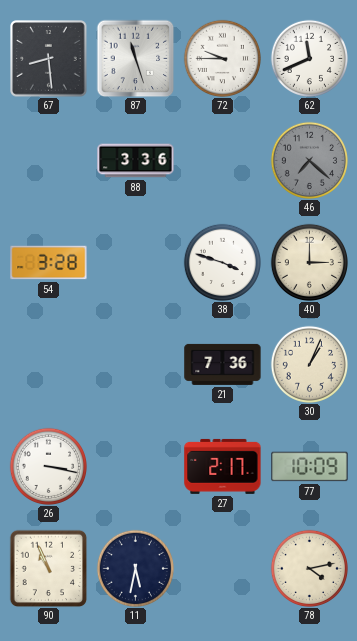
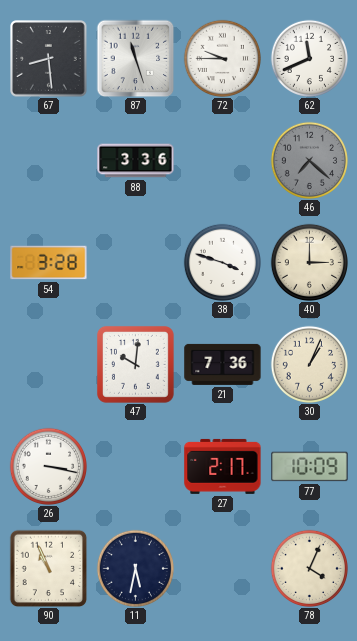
47: none -> 10:01 (135, 364)
78: 4:13 -> 4:04 (309, 568)
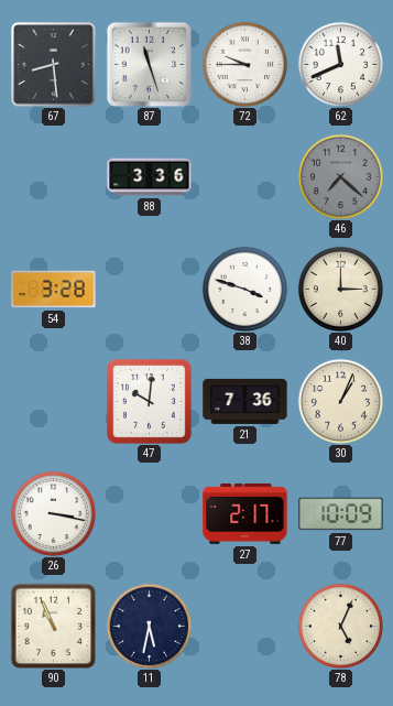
78: 4:04 -> 5:04 (340, 626)
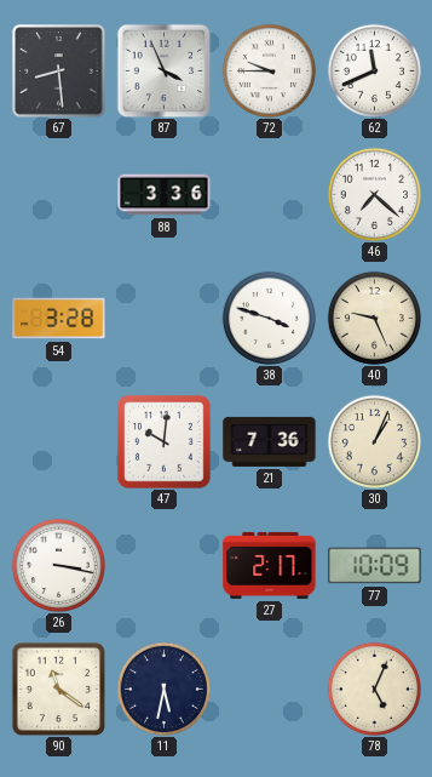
87: 11:27 -> 3:56 (163, 70)
46 dial: grey -> white (374, 194)
40: 3:00 -> 9:26 (374, 318)
90: 10:56 -> 11:21 (58, 689)
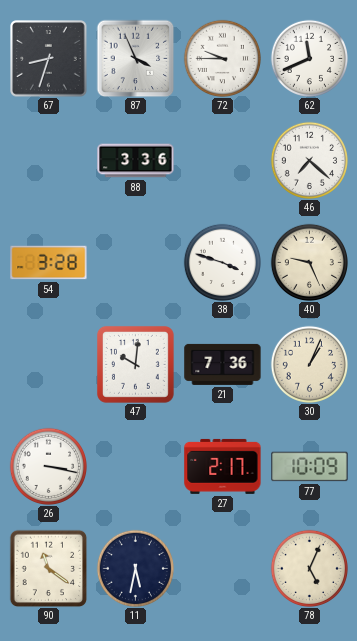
67: 8:29 -> 8:33 (49, 59)
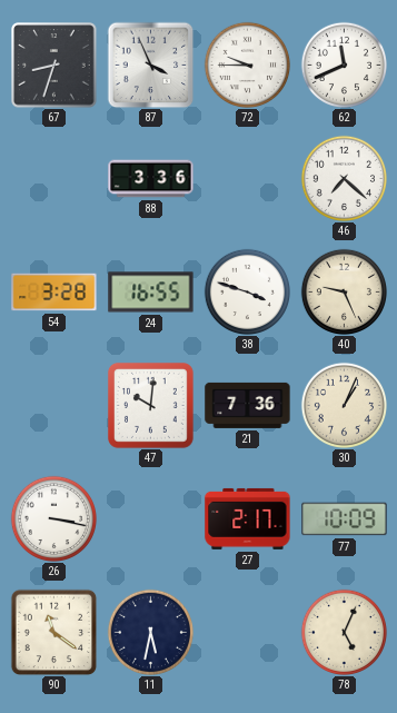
24: none -> 16:55 (151, 293)
